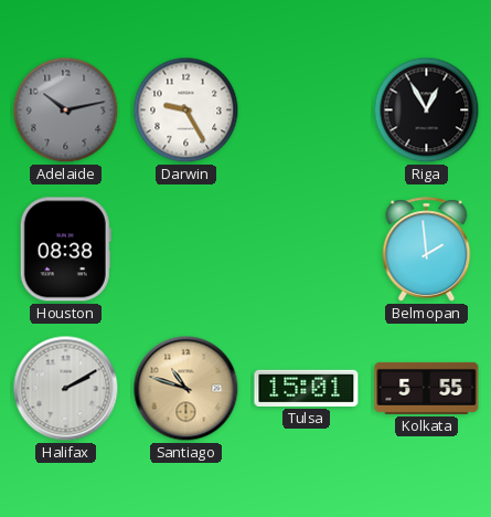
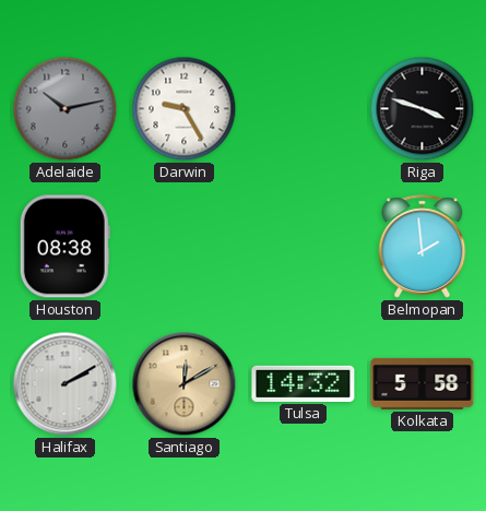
Riga: 12:55 -> 3:48 (423, 109)
Santiago: 10:48 -> 12:10 (185, 384)
Tulsa: 15:01 -> 14:32 (304, 383)
Kolkata: 5:55 -> 5:58 (423, 383)
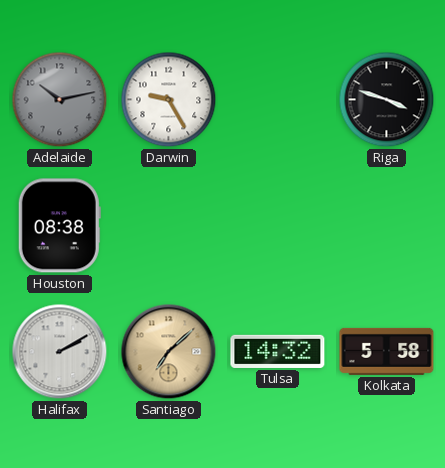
Belmopan: 1:59 -> none (423, 247)
Santiago: 12:10 -> 7:08 (169, 352)
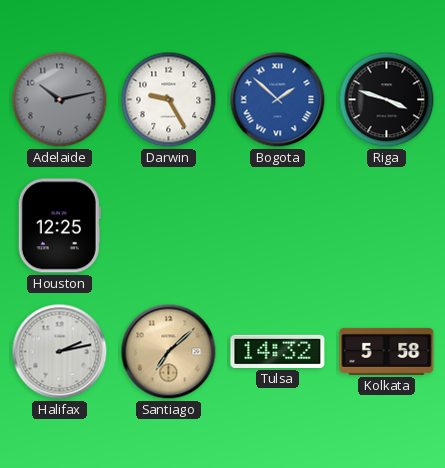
Bogota: none -> 1:52 (278, 100)
Houston: 08:38 -> 12:25 (59, 226)
Halifax: 2:10 -> 2:13 (60, 352)
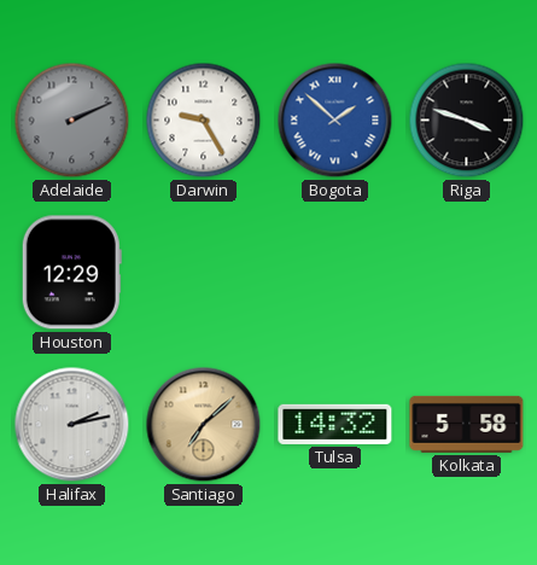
Adelaide: 10:13 -> 2:11 (72, 121)
Houston: 12:25 -> 12:29 (71, 273)
